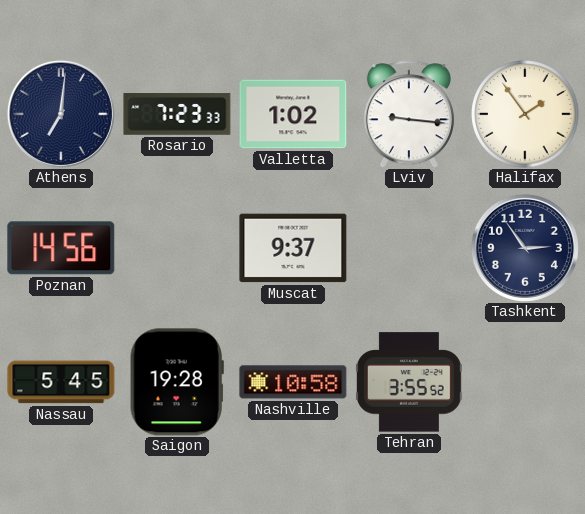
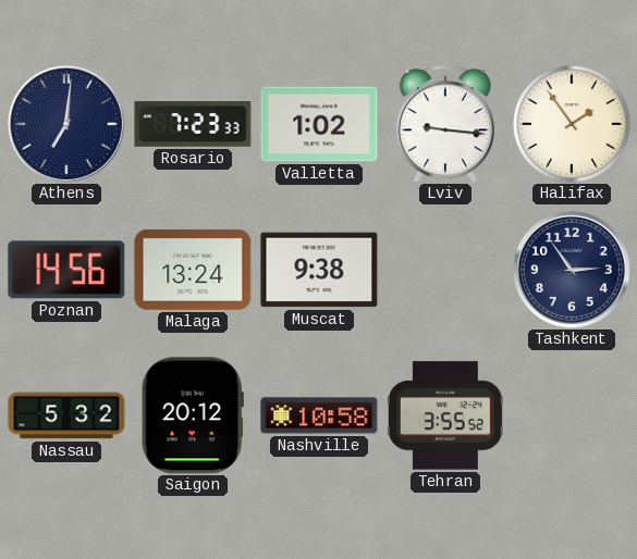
Malaga: none -> 13:24 (193, 270)
Muscat: 9:37 -> 9:38 (319, 270)
Nassau: 5:45 -> 5:32 (66, 415)
Saigon: 19:28 -> 20:12 (193, 415)
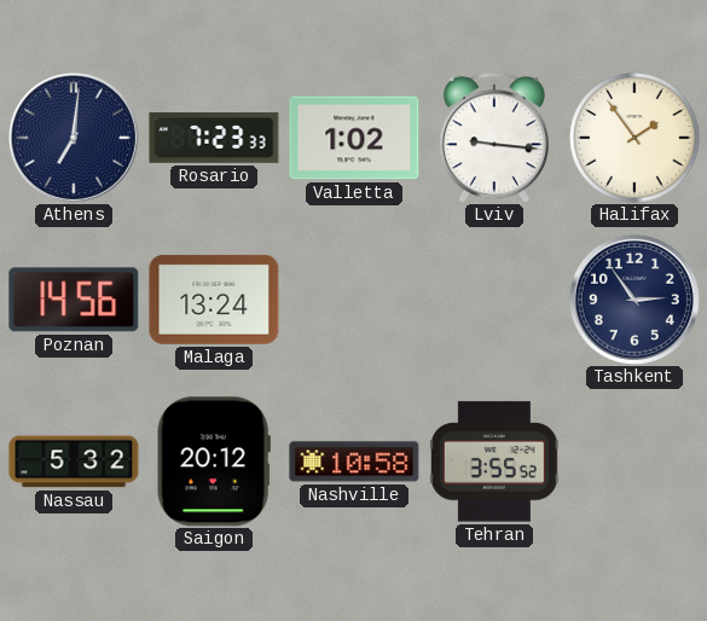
Muscat: 9:38 -> none (319, 270)
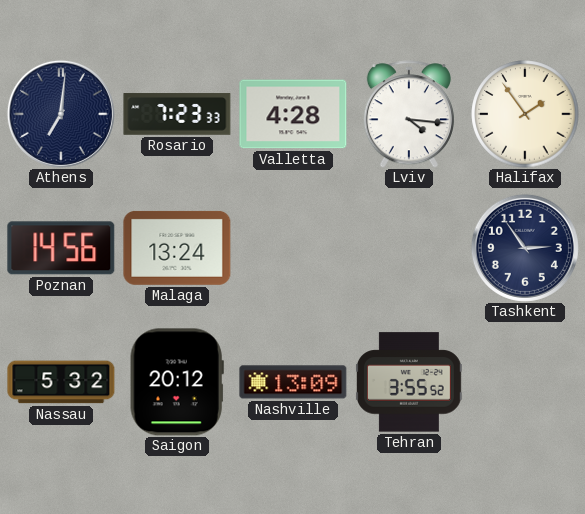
Valletta: 1:02 -> 4:28 (293, 114)
Lviv: 9:16 -> 4:16 (409, 114)
Nashville: 10:58 -> 13:09 (293, 382)
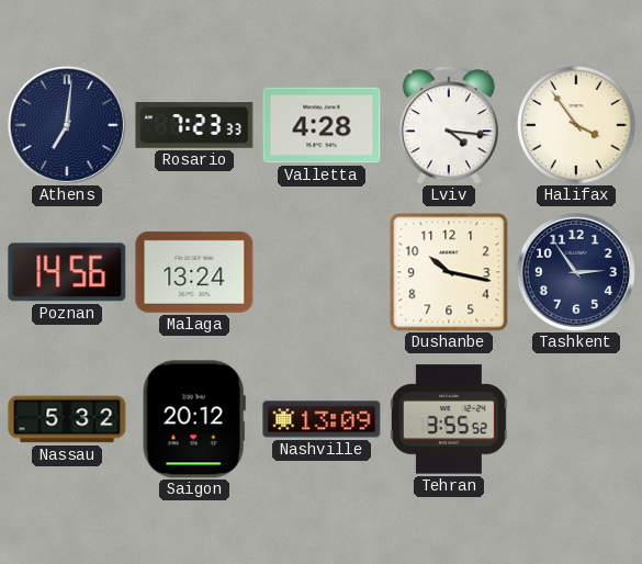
Halifax: 1:54 -> 3:54 (576, 125)
Dushanbe: none -> 10:17 (449, 272)
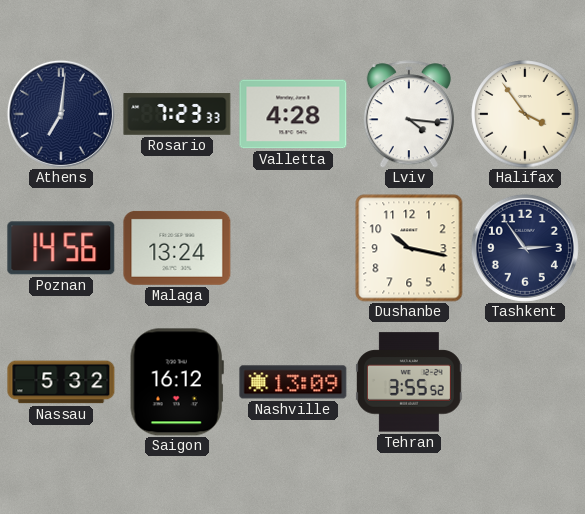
Saigon: 20:12 -> 16:12 (177, 382)
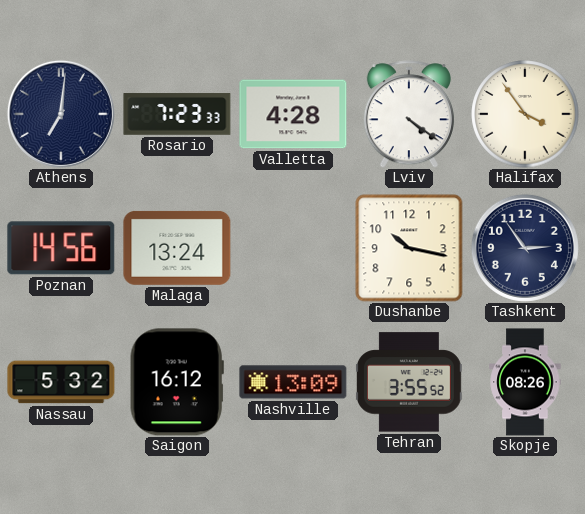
Lviv: 4:16 -> 4:21 (409, 114)
Skopje: none -> 08:26 (525, 382)
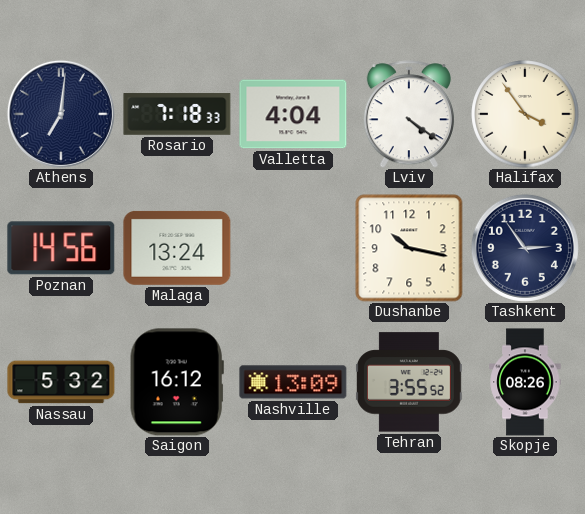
Rosario: 7:23 -> 7:18 (177, 114)
Valletta: 4:28 -> 4:04 (293, 114)
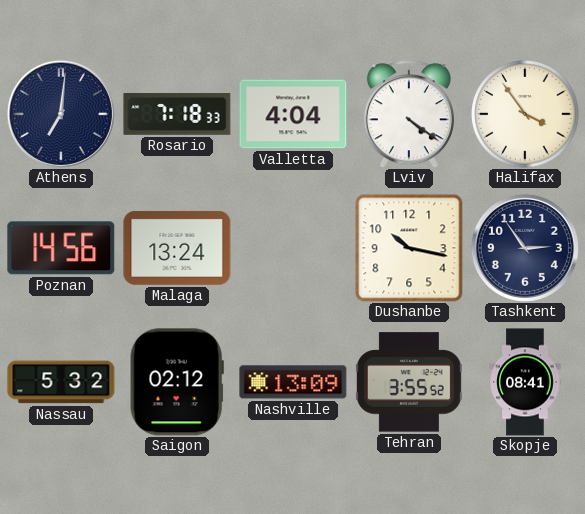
Saigon: 16:12 -> 02:12 (177, 382)
Skopje: 08:26 -> 08:41 (525, 382)
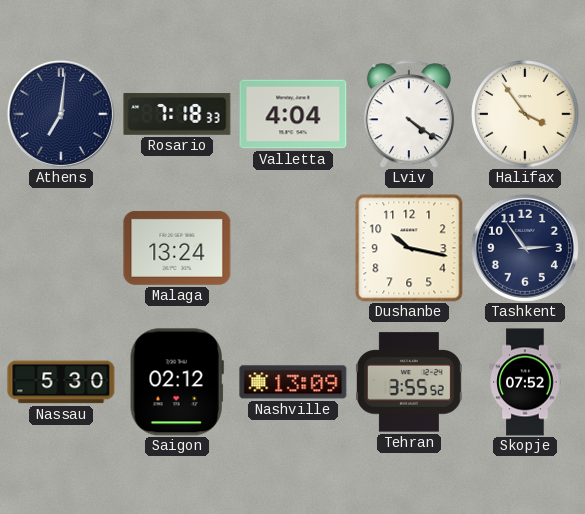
Poznan: 14:56 -> none (61, 248)
Nassau: 5:32 -> 5:30 (61, 382)
Skopje: 08:41 -> 07:52 (525, 382)
